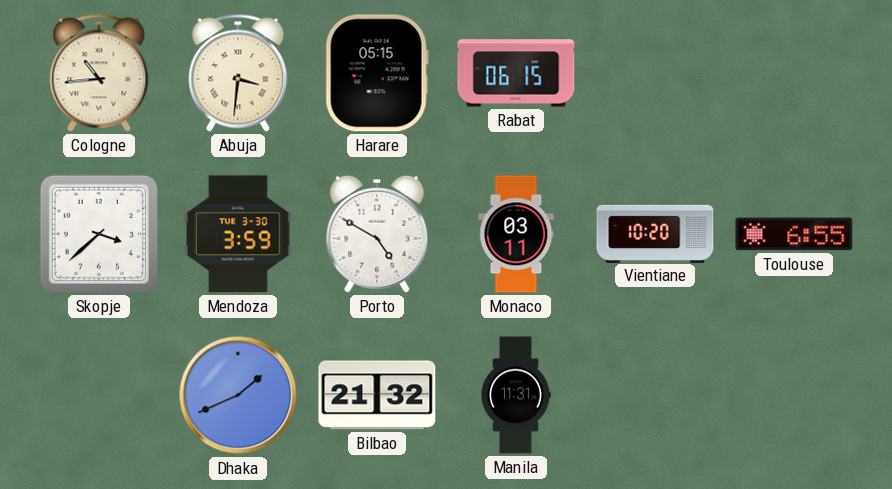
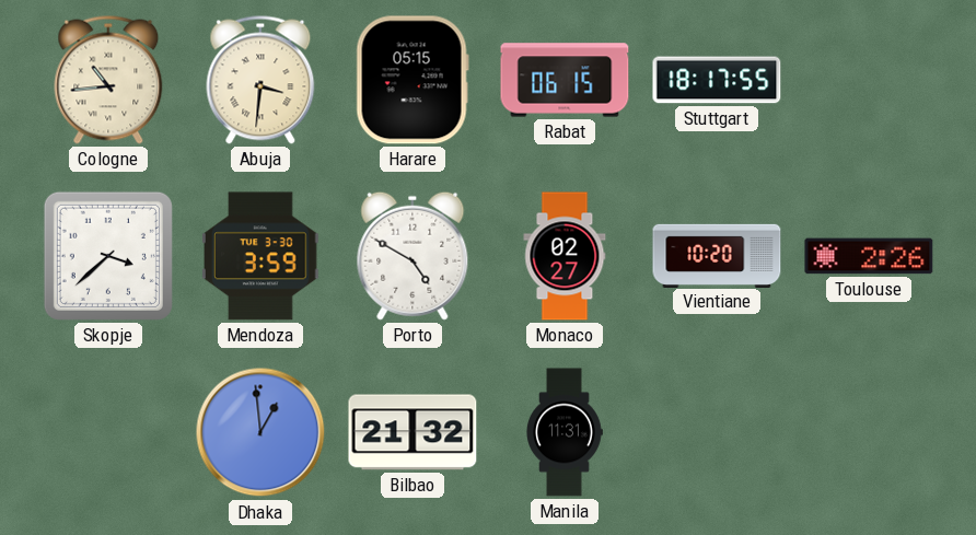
Stuttgart: none -> 18:17 (717, 80)
Monaco: 03:11 -> 02:27 (565, 256)
Toulouse: 6:55 -> 2:26 (869, 256)
Dhaka: 1:41 -> 12:59 (260, 432)
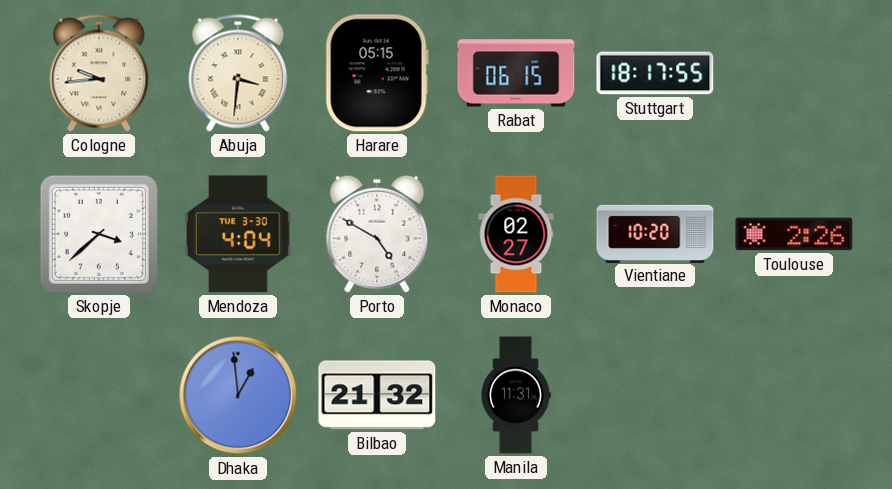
Cologne: 10:44 -> 9:44 (99, 73)
Mendoza: 3:59 -> 4:04 (239, 234)
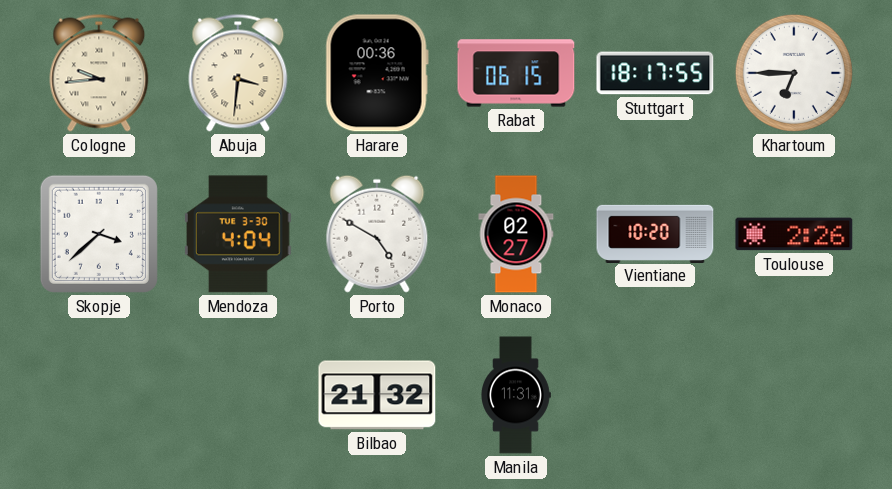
Harare: 05:15 -> 00:36 (377, 73)
Khartoum: none -> 6:45 (794, 73)
Dhaka: 12:59 -> none (238, 395)
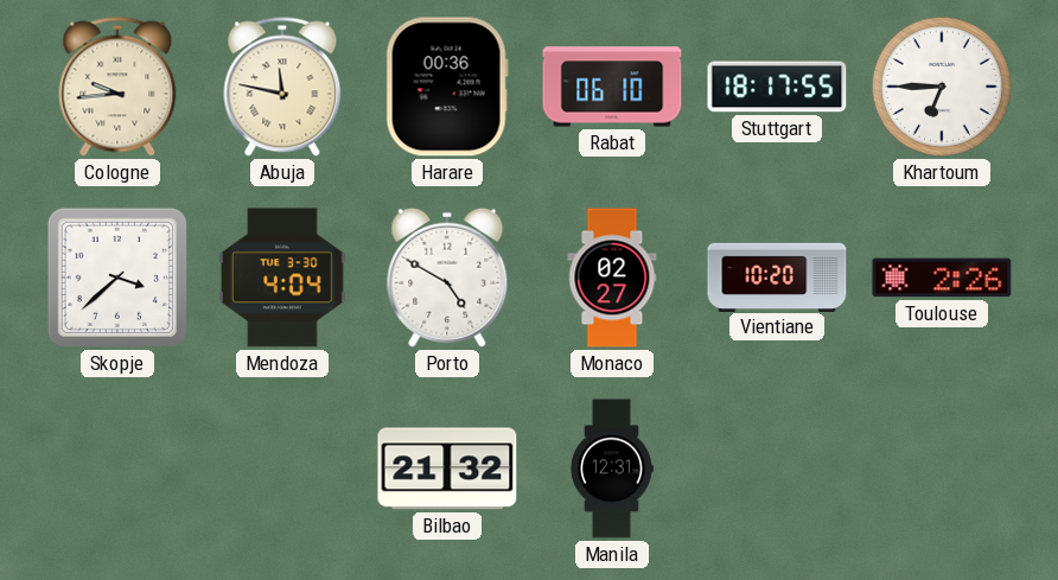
Abuja: 3:31 -> 11:47 (282, 87)
Rabat: 06:15 -> 06:10 (612, 87)
Manila: 11:31 -> 12:31 (612, 469)
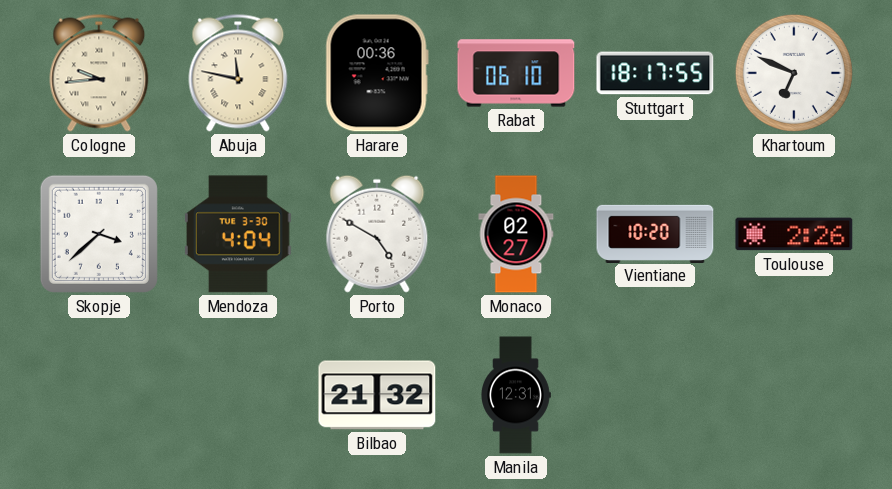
Khartoum: 6:45 -> 6:49 (794, 73)
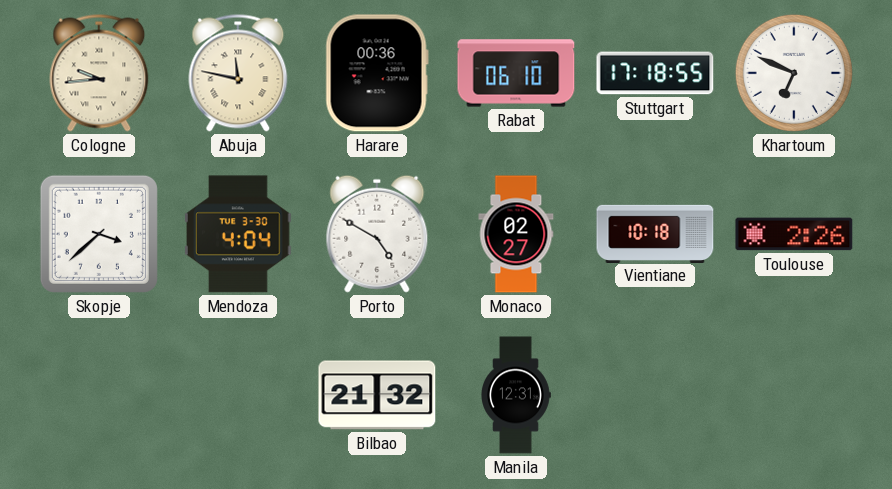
Stuttgart: 18:17 -> 17:18 (655, 73)
Vientiane: 10:20 -> 10:18 (655, 233)
